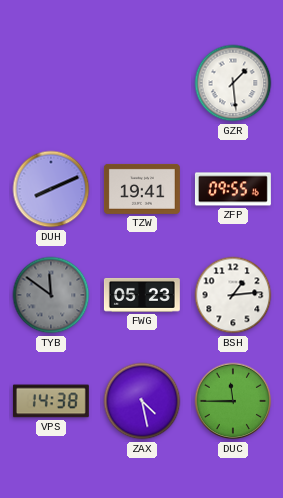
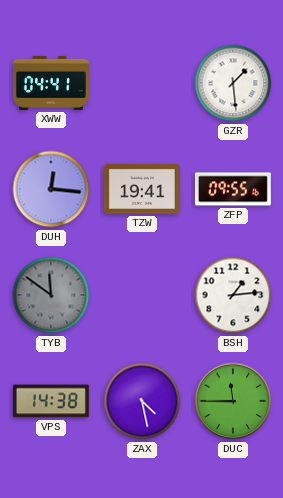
XWW: none -> 04:41 (51, 83)
DUH: 8:11 -> 12:16 (51, 189)
FWG: 05:23 -> none (142, 295)
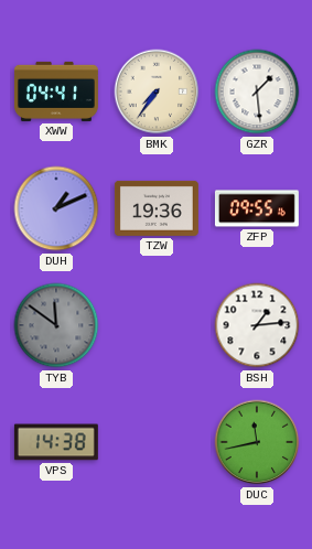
BMK: none -> 7:36 (157, 91)
DUH: 12:16 -> 1:11 (56, 208)
TZW: 19:41 -> 19:36 (157, 208)
ZAX: 4:28 -> none (142, 401)
DUC: 11:45 -> 11:43 (257, 442)
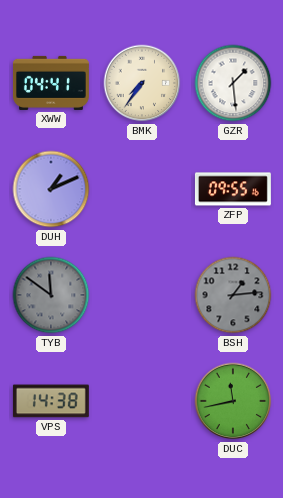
TZW: 19:36 -> none (157, 208)
BSH dial: white -> grey (233, 295)
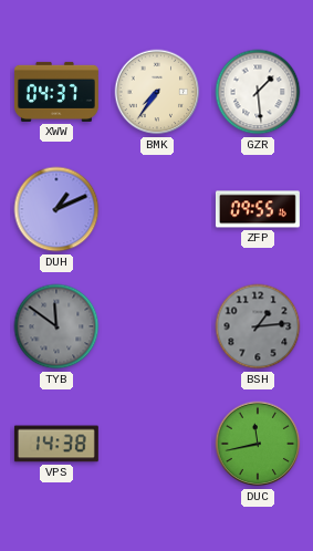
XWW: 04:41 -> 04:37 (56, 92)
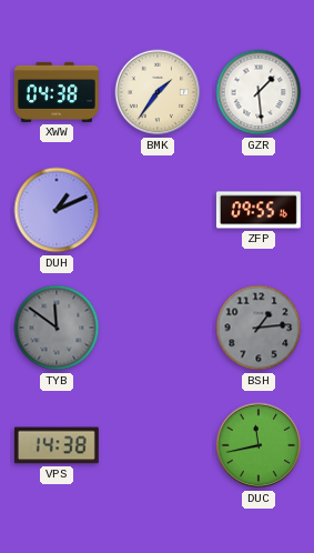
XWW: 04:37 -> 04:38 (57, 92)
BMK: 7:36 -> 1:36 (158, 92)
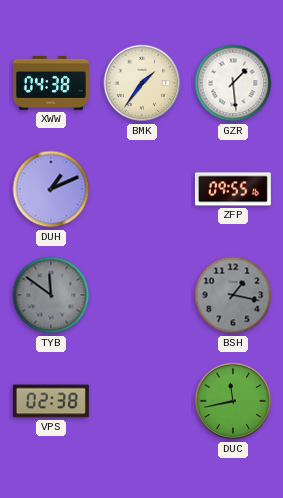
BSH: 1:14 -> 1:17 (233, 295)
VPS: 14:38 -> 02:38 (51, 401)
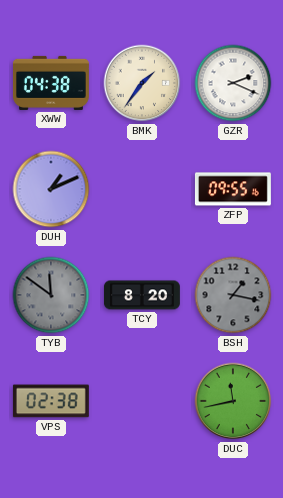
GZR: 1:29 -> 2:19 (233, 83)
TCY: none -> 8:20 (142, 295)
